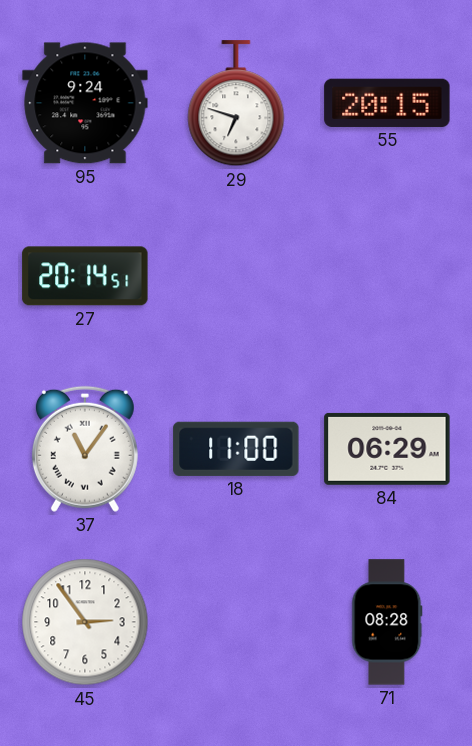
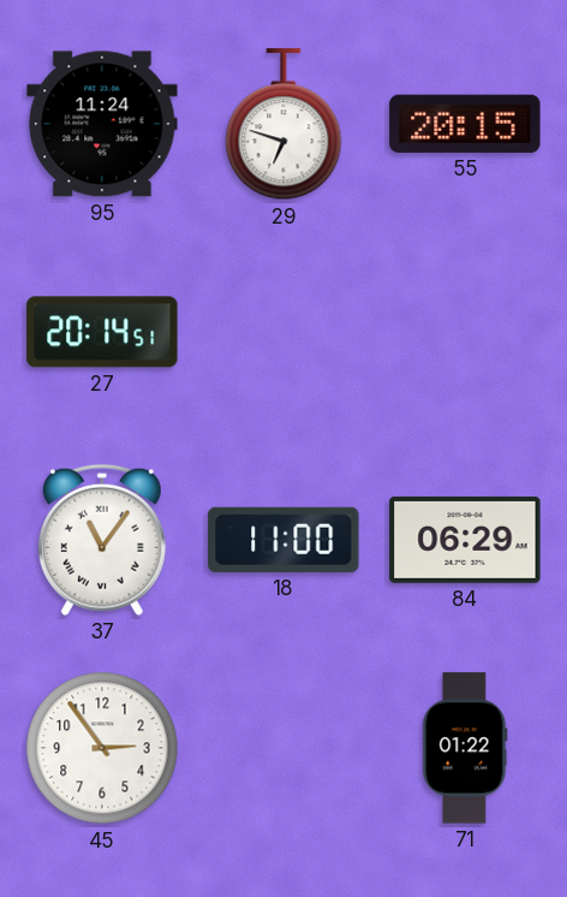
95: 9:24 -> 11:24 (102, 124)
71: 08:28 -> 01:22 (465, 748)
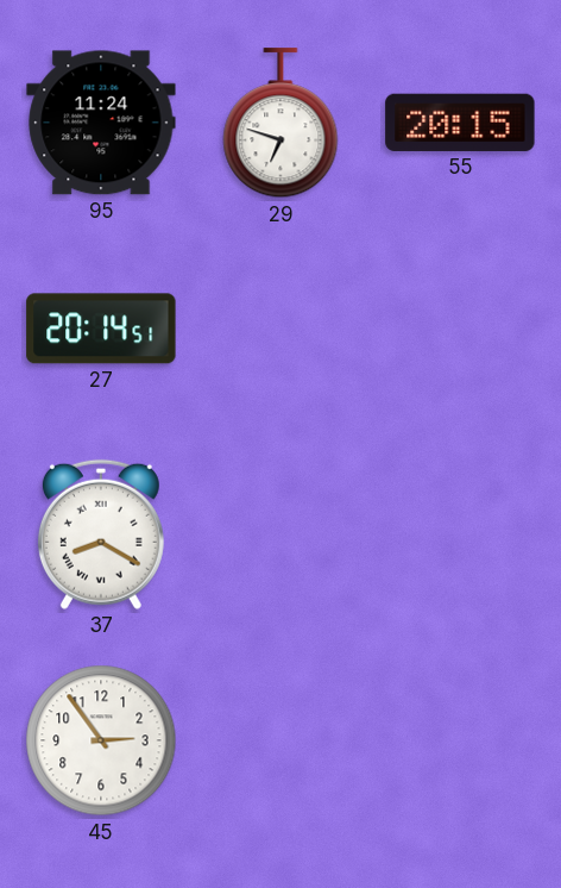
37: 11:06 -> 8:20 (101, 534)
18: 11:00 -> none (283, 540)
84: 06:29 -> none (465, 540)
71: 01:22 -> none (465, 748)
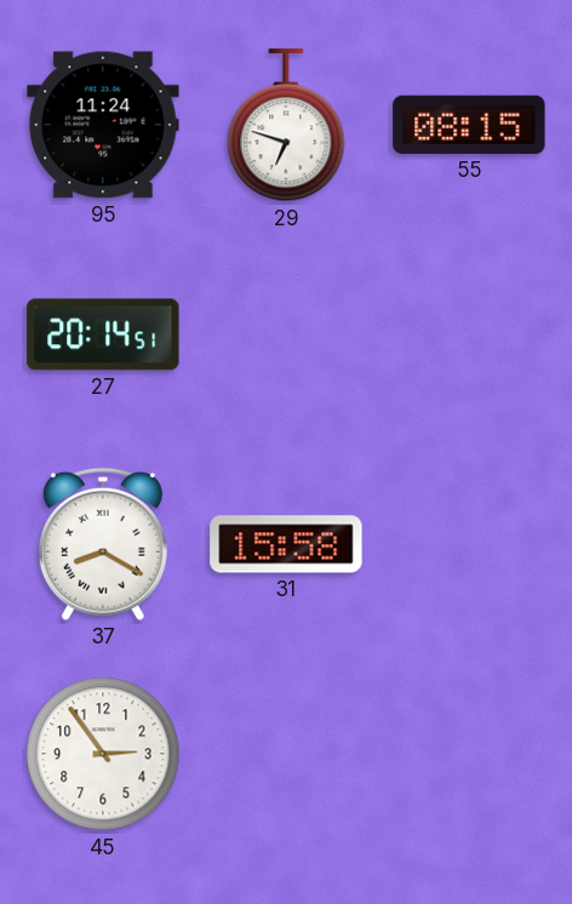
55: 20:15 -> 08:15 (469, 125)
31: none -> 15:58 (286, 544)
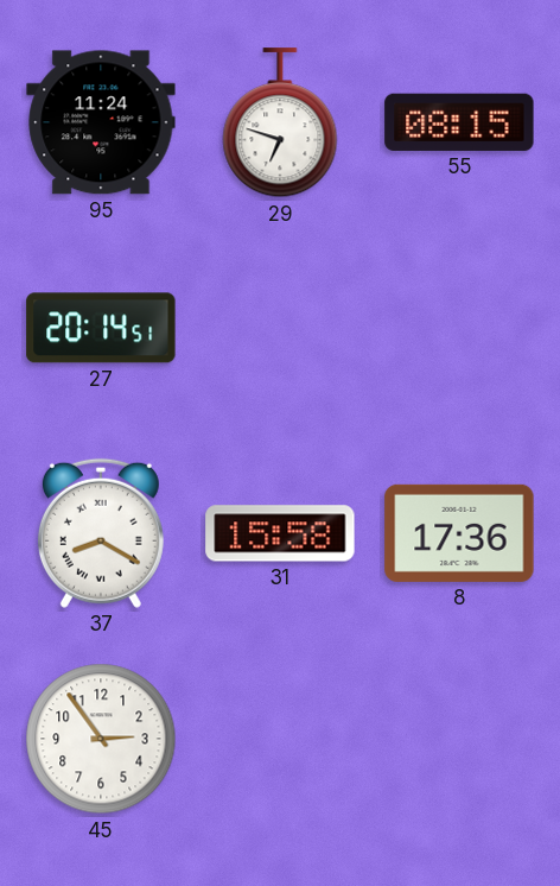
8: none -> 17:36 (459, 533)
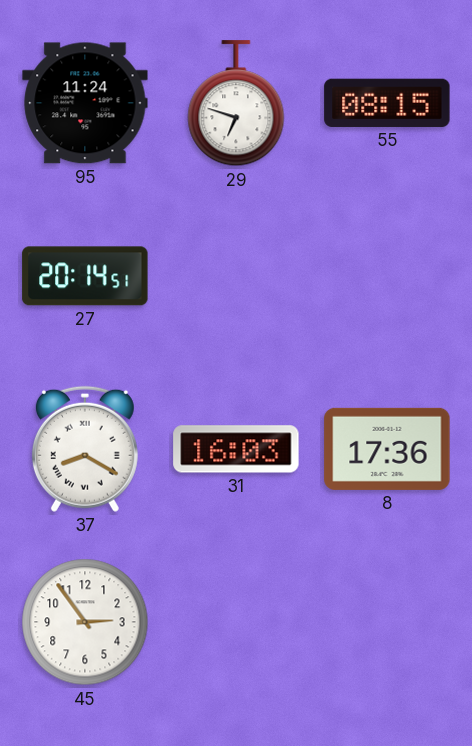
31: 15:58 -> 16:03 (236, 449)
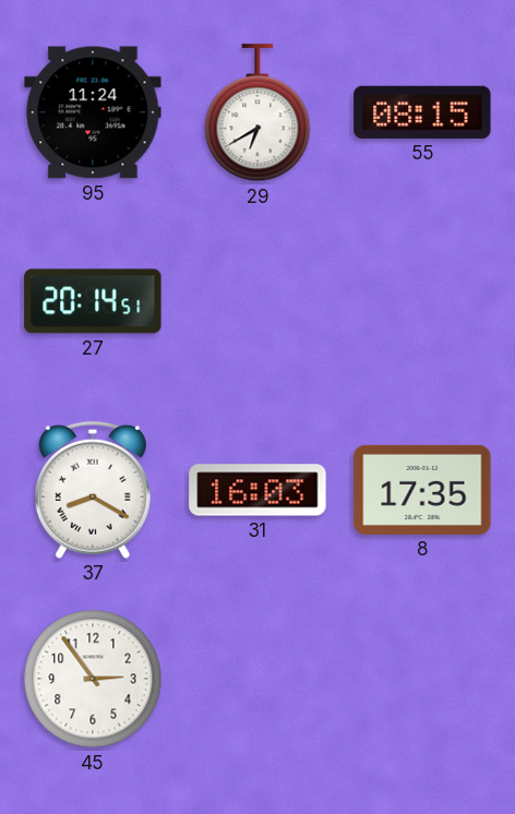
29: 6:48 -> 6:40 (257, 113)
8: 17:36 -> 17:35 (422, 490)
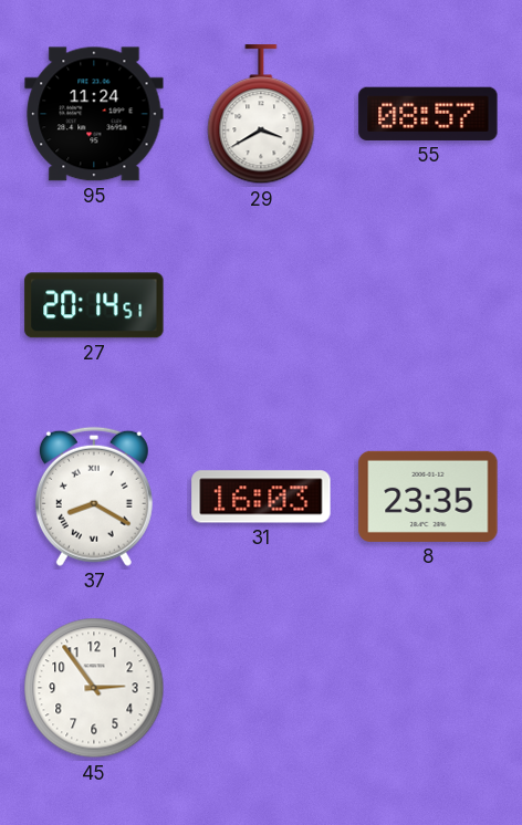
29: 6:40 -> 3:40 (261, 115)
55: 08:15 -> 08:57 (428, 114)
8: 17:35 -> 23:35 (428, 497)
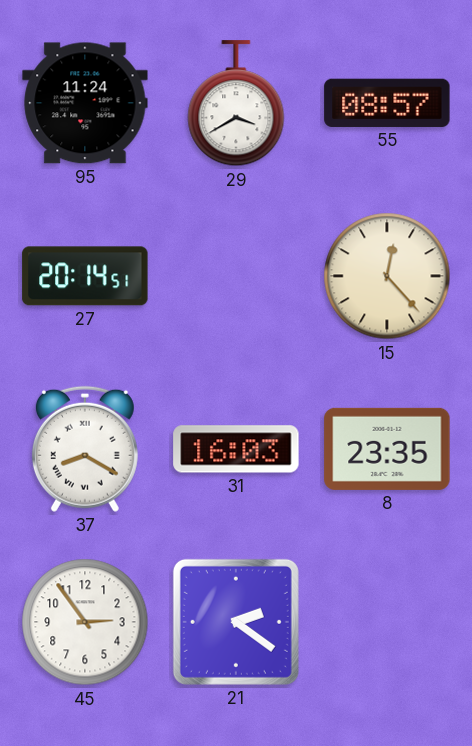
15: none -> 12:23 (387, 276)
21: none -> 2:21 (236, 622)
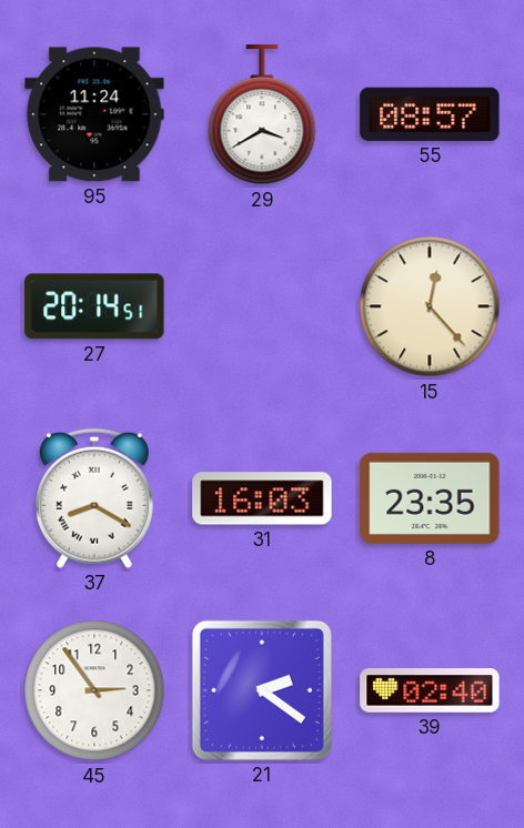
39: none -> 02:40 (430, 691)
